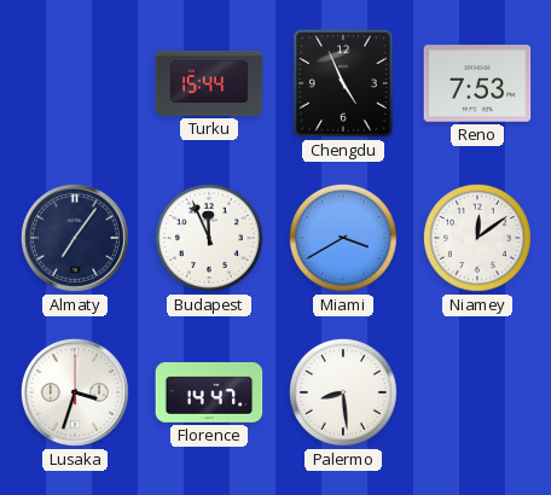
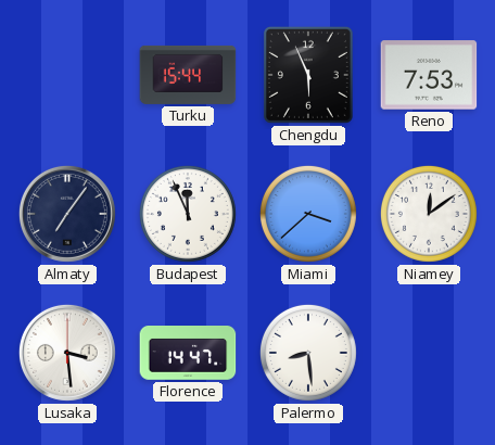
Chengdu: 4:56 -> 5:56 (308, 75)
Miami: 3:40 -> 3:38 (308, 214)
Lusaka: 3:33 -> 3:29 (67, 353)
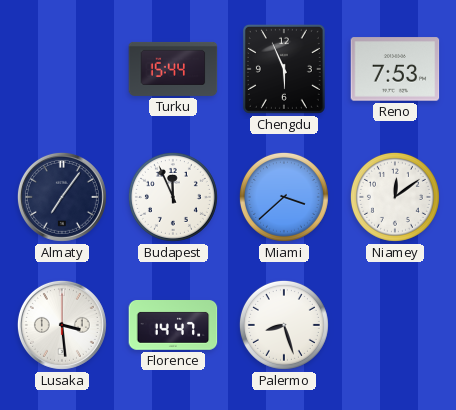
Palermo: 8:29 -> 8:27 (284, 325)
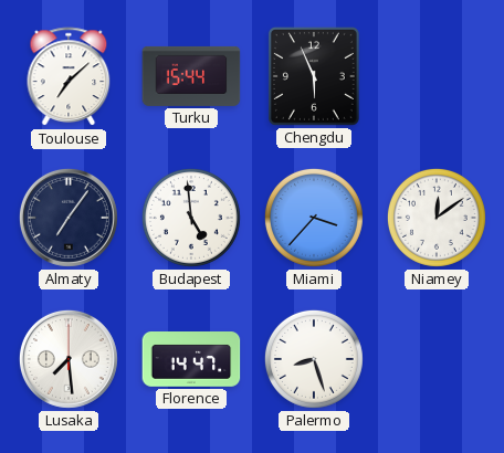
Toulouse: none -> 7:08 (69, 77)
Reno: 7:53 -> none (395, 69)
Budapest: 11:56 -> 4:59 (191, 218)
Miami: 3:38 -> 3:37 (314, 218)
Lusaka: 3:29 -> 7:29 (69, 359)
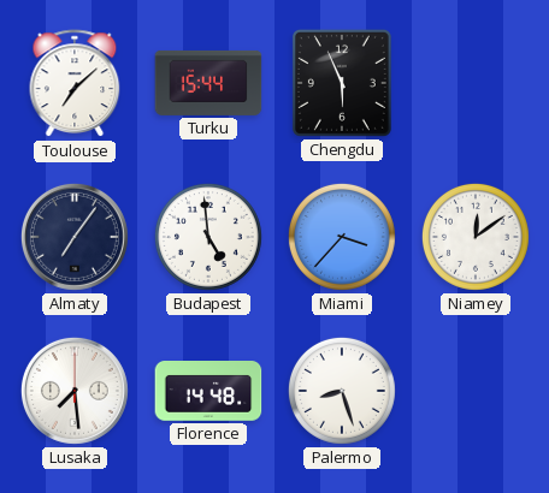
Florence: 14:47 -> 14:48 (208, 392)
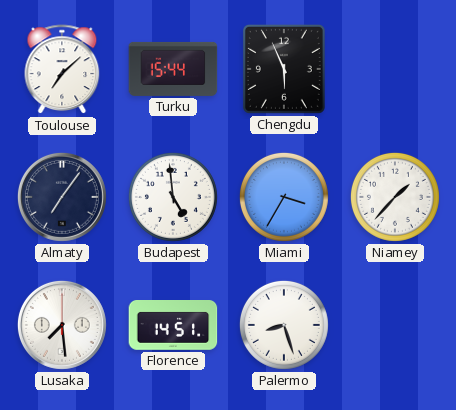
Miami: 3:37 -> 3:35 (284, 197)
Niamey: 12:09 -> 1:37 (395, 197)
Florence: 14:48 -> 14:51 (173, 326)
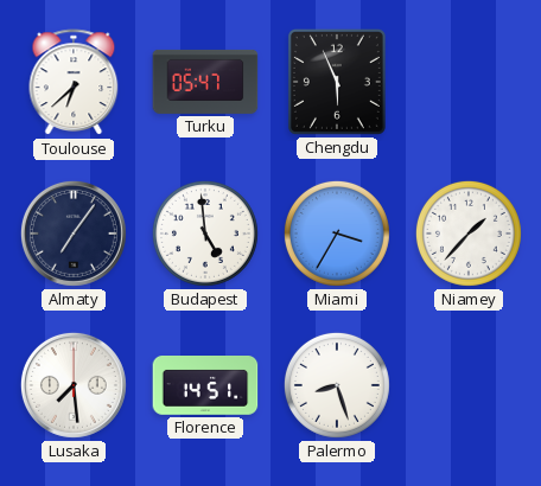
Toulouse: 7:08 -> 6:38 (74, 83)
Turku: 15:44 -> 05:47 (205, 82)
